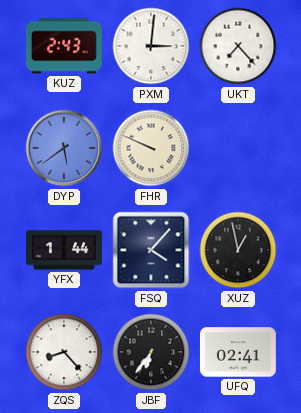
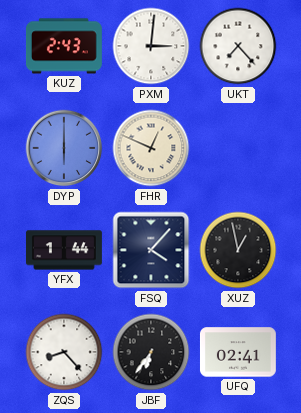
DYP: 5:39 -> 6:00 (64, 148)
FHR: 9:49 -> 12:49 (151, 148)
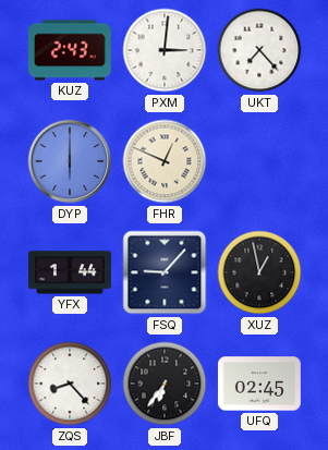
FSQ: 4:07 -> 9:07 (165, 272)
UFQ: 02:41 -> 02:45 (259, 384)
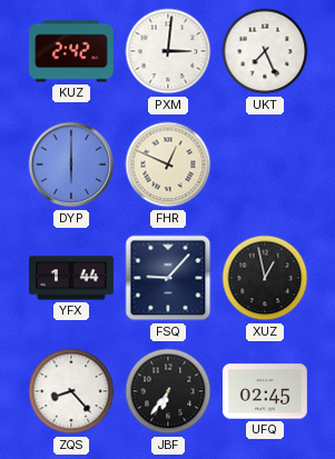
KUZ: 2:43 -> 2:42 (71, 51)
UKT: 7:23 -> 7:26 (265, 51)
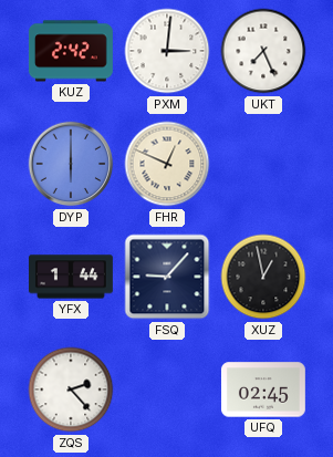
ZQS: 8:23 -> 2:23 (71, 390)
JBF: 6:36 -> none (168, 391)
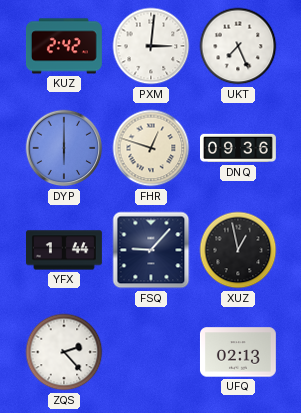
FHR: 12:49 -> 12:48 (151, 148)
DNQ: none -> 09:36 (239, 148)
UFQ: 02:45 -> 02:13 (238, 352)
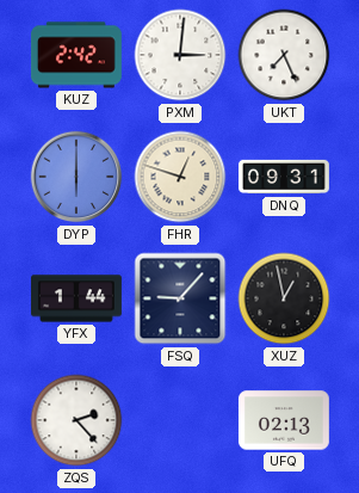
DNQ: 09:36 -> 09:31 (285, 177)
